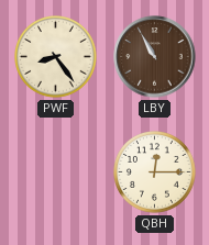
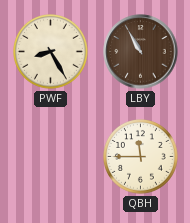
PWF: 8:24 -> 8:25 (51, 52)
QBH: 12:15 -> 11:45 (141, 157)
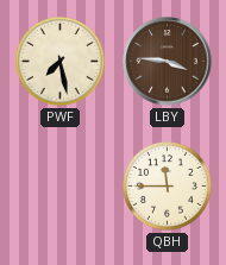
PWF: 8:25 -> 7:28 (61, 62)
LBY: 10:55 -> 3:46 (168, 62)
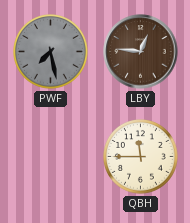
PWF dial: cream -> grey (51, 52)
LBY: 3:46 -> 12:46 (141, 52)
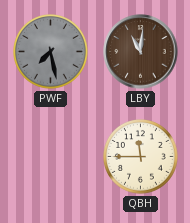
LBY: 12:46 -> 11:01 (141, 52)
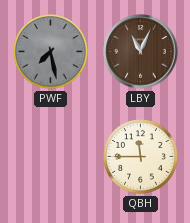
LBY: 11:01 -> 11:04 (141, 52)
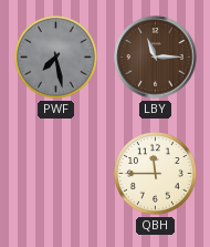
LBY: 11:04 -> 11:15 (156, 58)
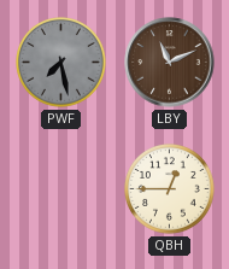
LBY: 11:15 -> 11:11 (170, 63)
QBH: 11:45 -> 12:45 (170, 189)
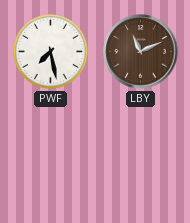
PWF dial: grey -> white (51, 52)
QBH: 12:45 -> none (170, 189)
